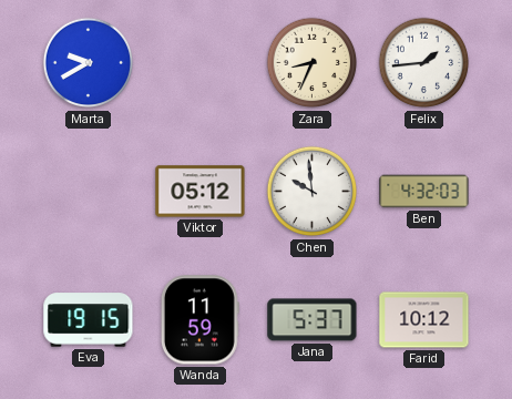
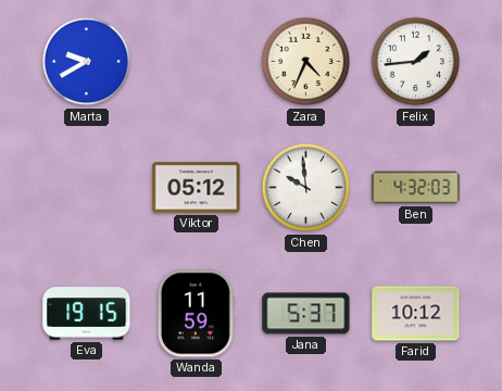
Zara: 8:34 -> 4:34 (306, 62)
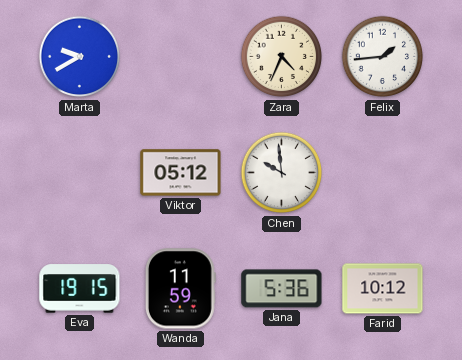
Ben: 4:32 -> none (416, 188)
Jana: 5:37 -> 5:36 (282, 289)
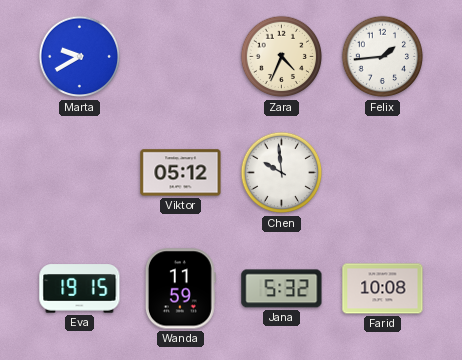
Jana: 5:36 -> 5:32 (282, 289)
Farid: 10:12 -> 10:08 (383, 289)
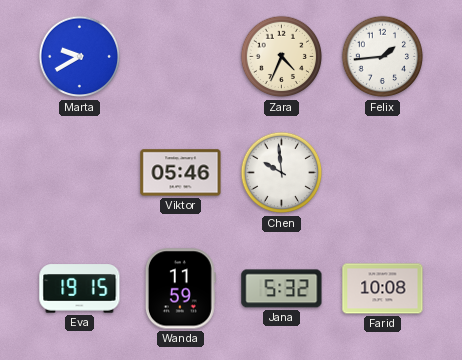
Viktor: 05:12 -> 05:46 (181, 173)
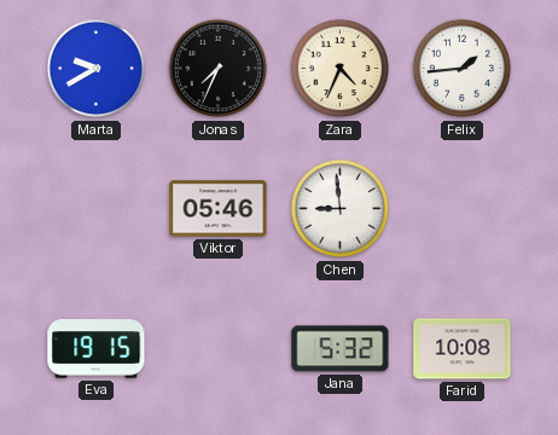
Jonas: none -> 7:34 (219, 69)
Chen: 9:59 -> 8:59 (341, 209)
Wanda: 11:59 -> none (180, 289)
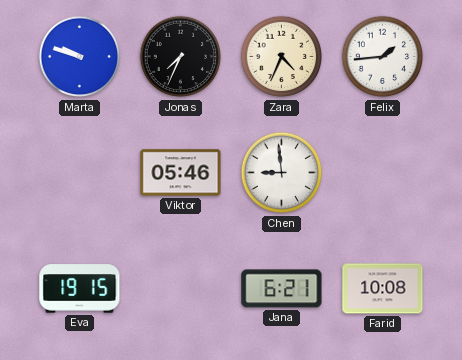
Marta: 9:40 -> 9:48 (80, 57)
Jana: 5:32 -> 6:21 (282, 289)
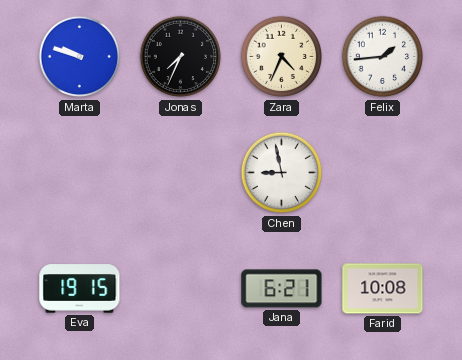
Viktor: 05:46 -> none (181, 173)
Chen: 8:59 -> 8:58 (282, 173)
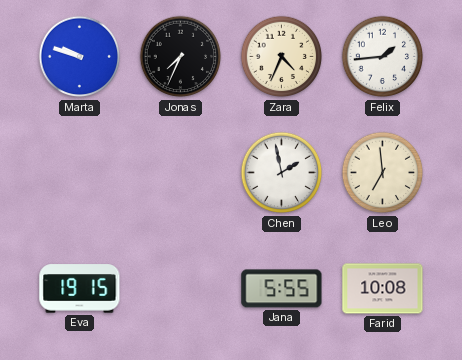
Chen: 8:58 -> 1:58 (282, 173)
Leo: none -> 6:59 (383, 173)
Jana: 6:21 -> 5:55 (282, 289)
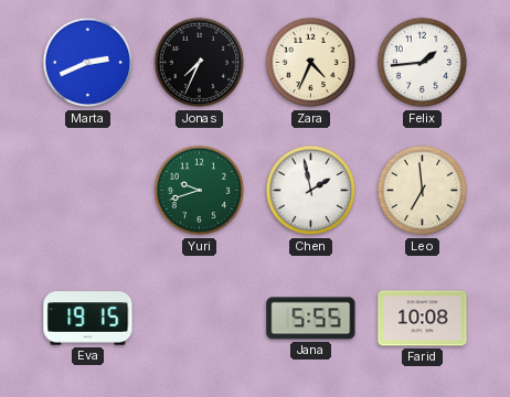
Marta: 9:48 -> 2:41 (88, 63)
Yuri: none -> 9:42 (200, 191)
